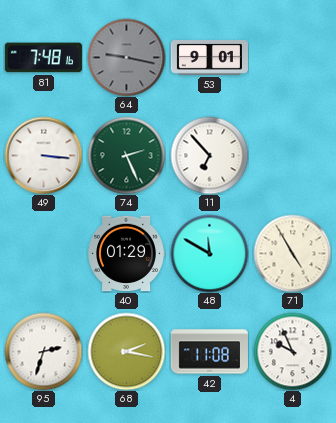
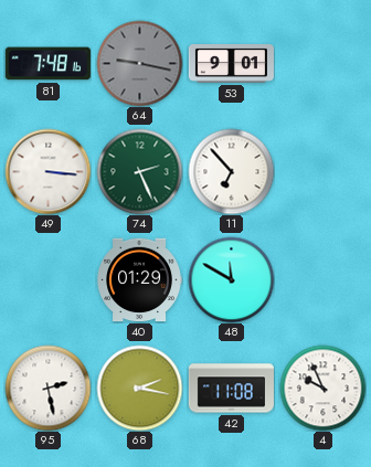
71: 4:55 -> none (292, 253)
95: 2:33 -> 2:28 (47, 388)
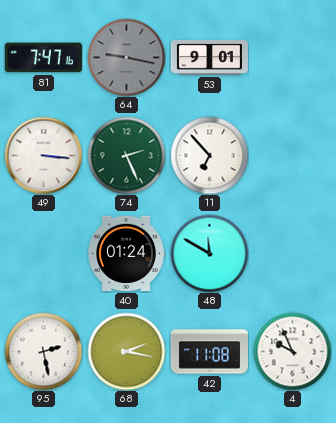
81: 7:48 -> 7:47 (43, 58)
40: 01:29 -> 01:24 (126, 254)
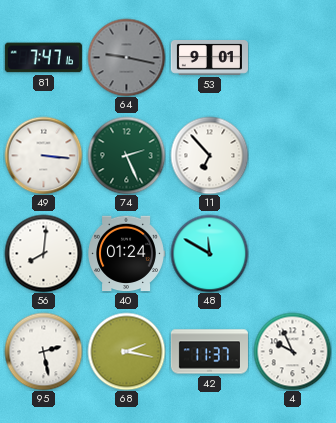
56: none -> 8:01 (43, 253)
42: 11:08 -> 11:37 (209, 352)
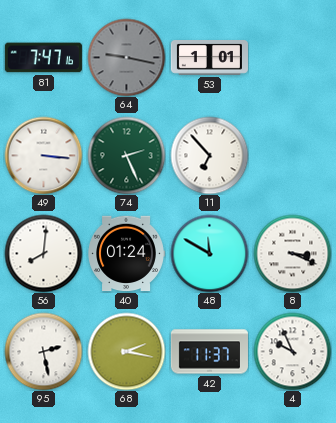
53: 9:01 -> 1:01 (209, 58)
8: none -> 3:19 (292, 253)
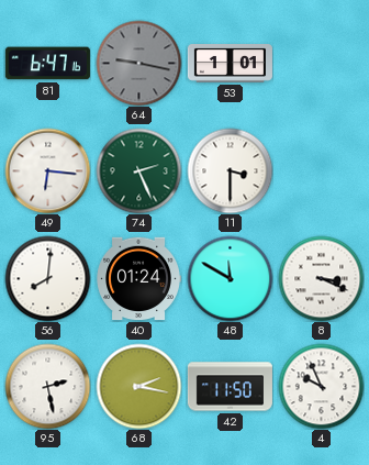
81: 7:47 -> 6:47 (47, 64)
49: 3:16 -> 6:16 (47, 170)
11: 6:53 -> 3:30 (230, 170)
42: 11:37 -> 11:50 (230, 387)
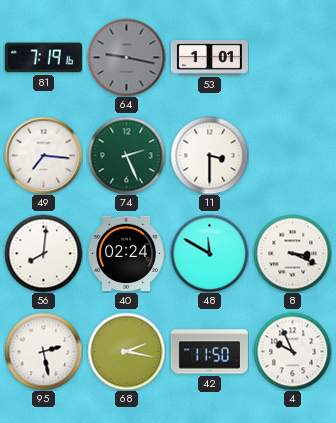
81: 6:47 -> 7:19 (43, 58)
49: 6:16 -> 7:16 (43, 155)
40: 01:24 -> 02:24 (126, 254)
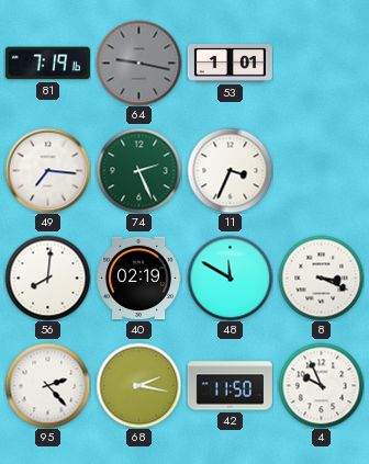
11: 3:30 -> 3:34 (230, 170)
40: 02:24 -> 02:19 (138, 279)
95: 2:28 -> 2:23 (47, 385)
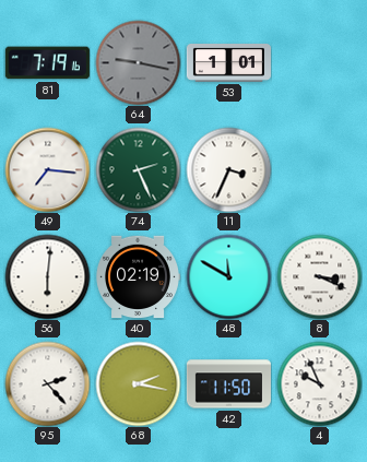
56: 8:01 -> 6:01 (47, 276)
